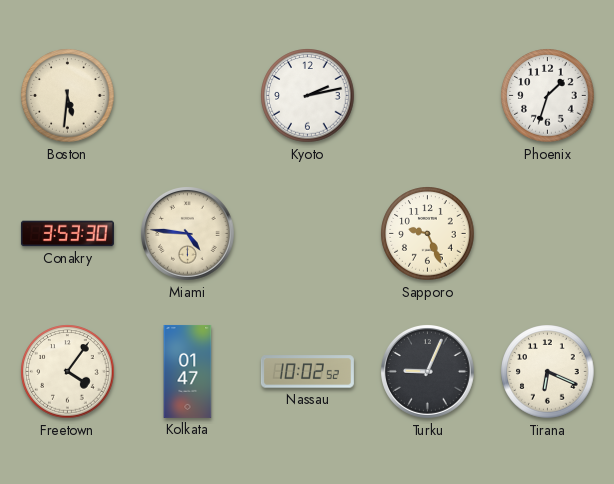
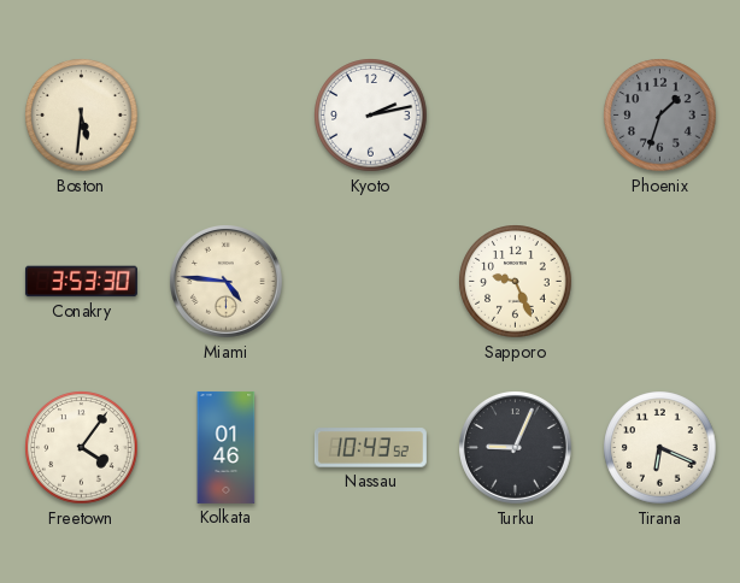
Phoenix dial: white -> grey (660, 116)
Kolkata: 01:47 -> 01:46 (227, 447)
Nassau: 10:02 -> 10:43 (370, 448)
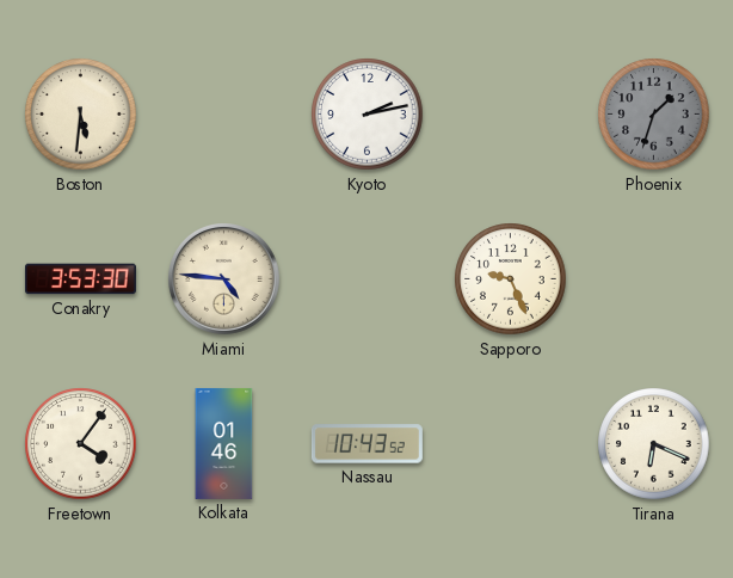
Turku: 9:04 -> none (516, 448)
